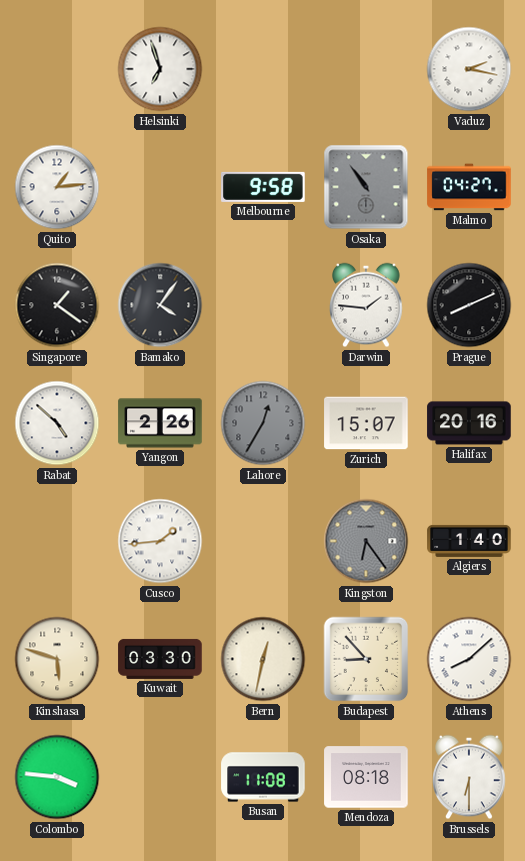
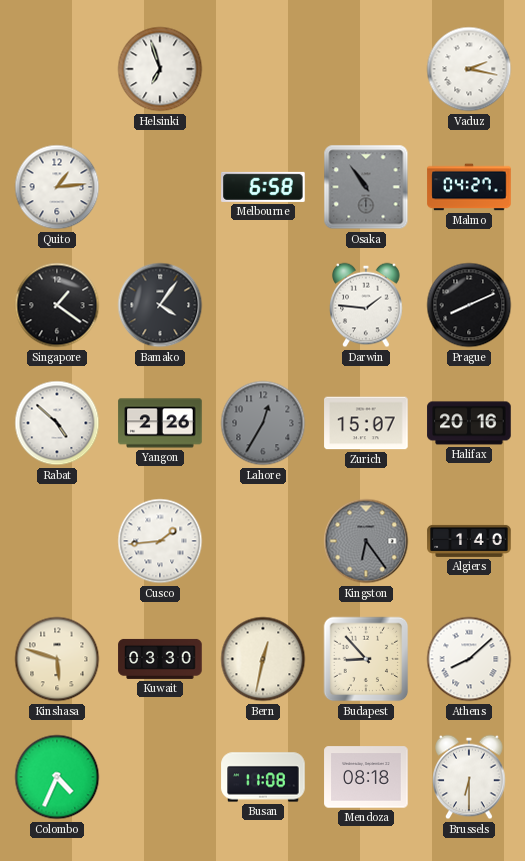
Melbourne: 9:58 -> 6:58 (263, 187)
Colombo: 3:46 -> 4:34 (57, 777)
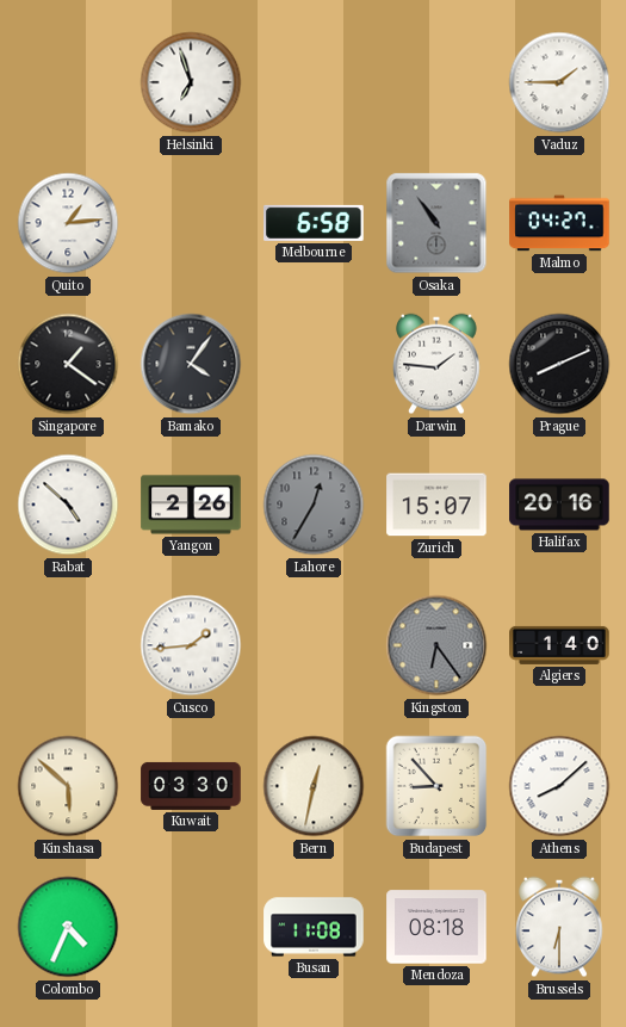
Vaduz: 2:17 -> 1:45 (559, 82)
Kinshasa: 5:48 -> 5:52 (68, 786)
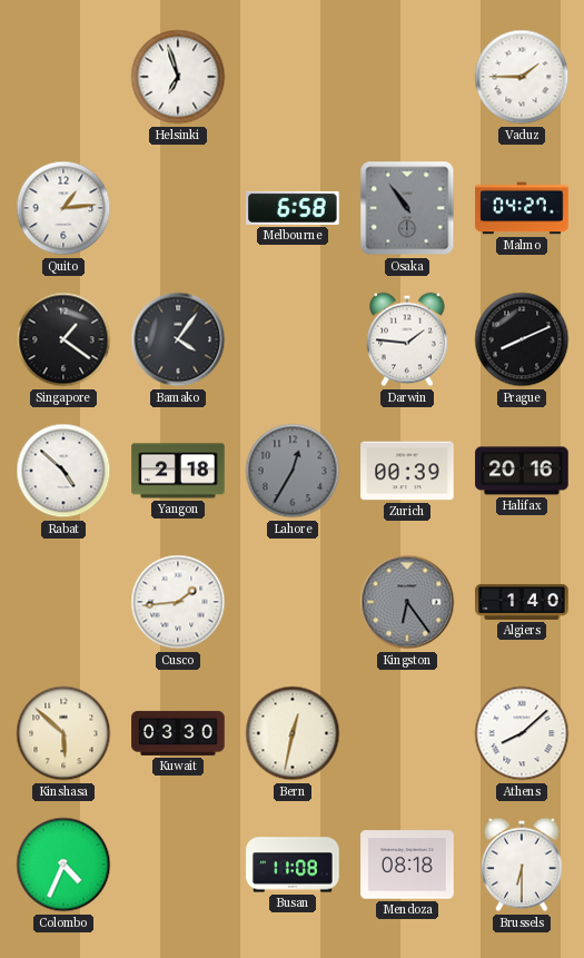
Yangon: 2:26 -> 2:18 (178, 471)
Zurich: 15:07 -> 00:39 (407, 471)
Budapest: 8:53 -> none (436, 786)
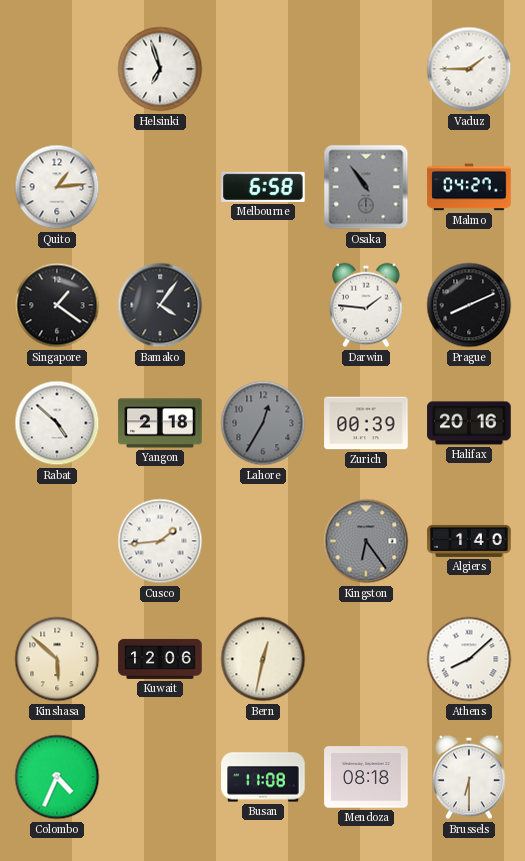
Kuwait: 03:30 -> 12:06 (160, 659)
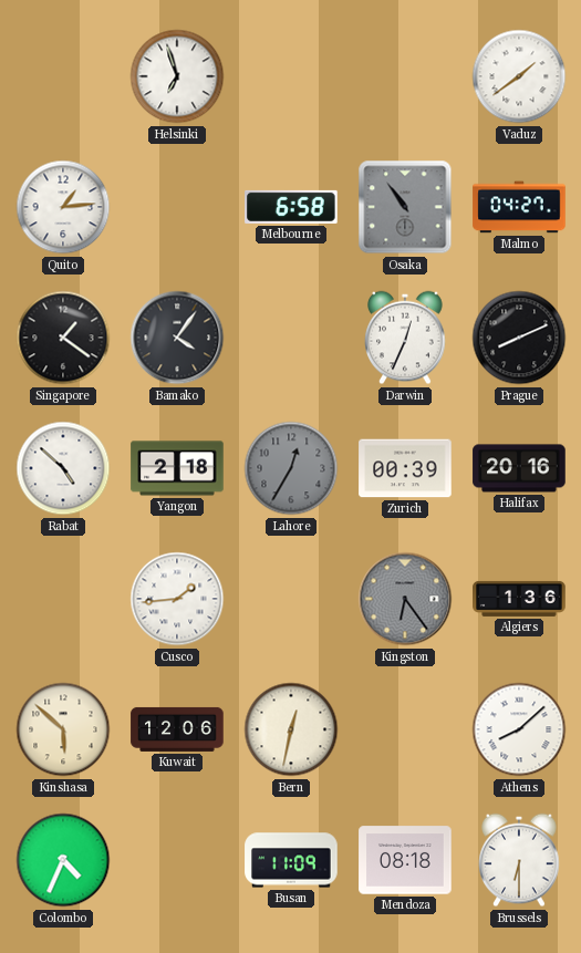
Vaduz: 1:45 -> 1:39 (519, 76)
Darwin: 1:46 -> 12:34 (405, 338)
Algiers: 1:40 -> 1:36 (519, 599)
Busan: 11:08 -> 11:09 (291, 860)
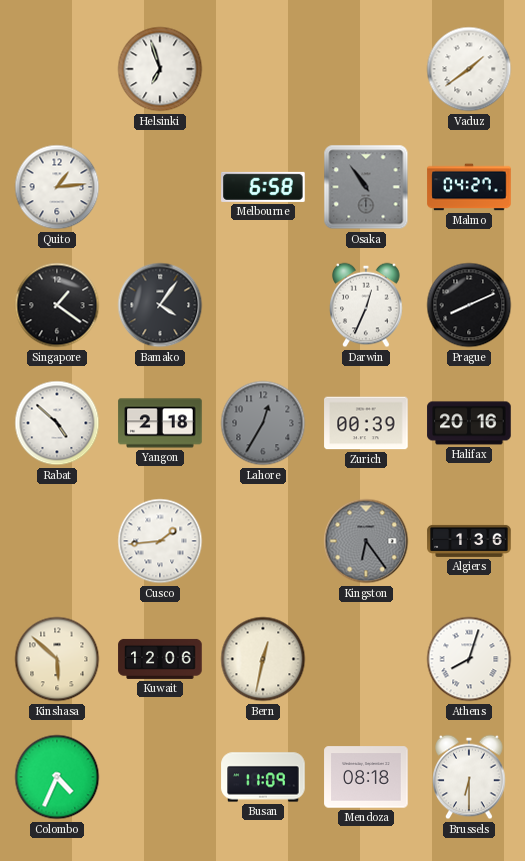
Athens: 8:08 -> 8:03 (469, 659)
